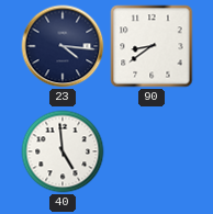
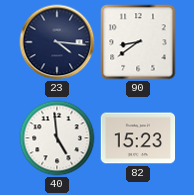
82: none -> 15:23 (138, 138)
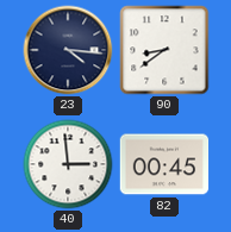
40: 4:59 -> 2:59 (68, 164)
82: 15:23 -> 00:45 (164, 164)
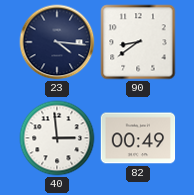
82: 00:45 -> 00:49 (138, 138)
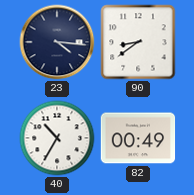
40: 2:59 -> 10:35 (57, 138)
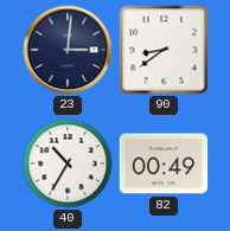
23: 4:16 -> 3:01 (68, 50)
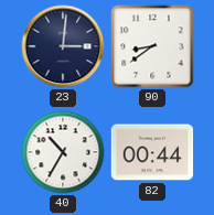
82: 00:49 -> 00:44 (152, 152)
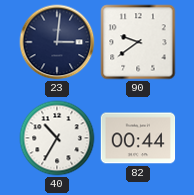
90: 8:39 -> 9:39 (138, 42)
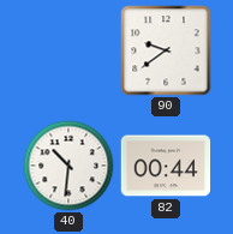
23: 3:01 -> none (57, 42)
40: 10:35 -> 10:31 (68, 166)
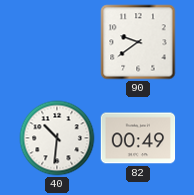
82: 00:44 -> 00:49 (138, 138)
